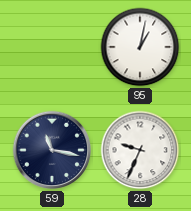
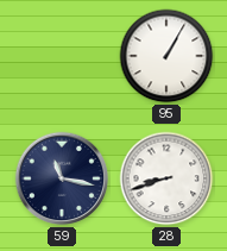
95: 1:02 -> 1:05 (166, 56)
28: 9:34 -> 8:42 (166, 178)
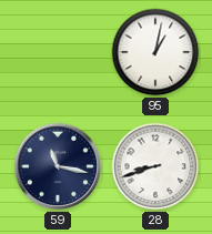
95: 1:05 -> 1:02 (155, 52)
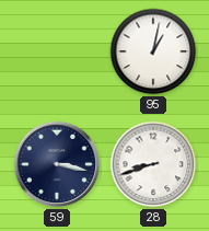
59: 11:17 -> 3:17 (57, 164)
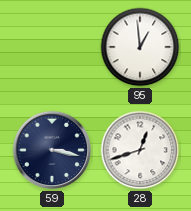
95: 1:02 -> 12:59 (140, 47)
28: 8:42 -> 12:42 (140, 150)
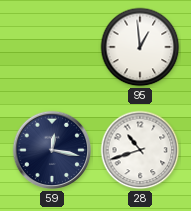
59: 3:17 -> 12:17 (52, 150)
28: 12:42 -> 10:42 (140, 150)
